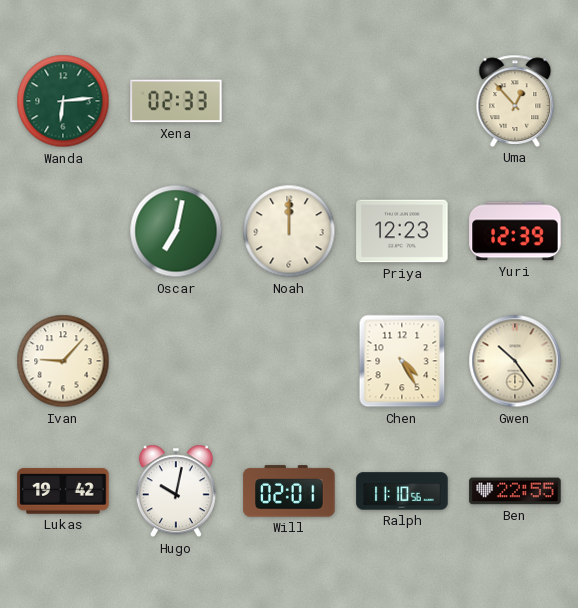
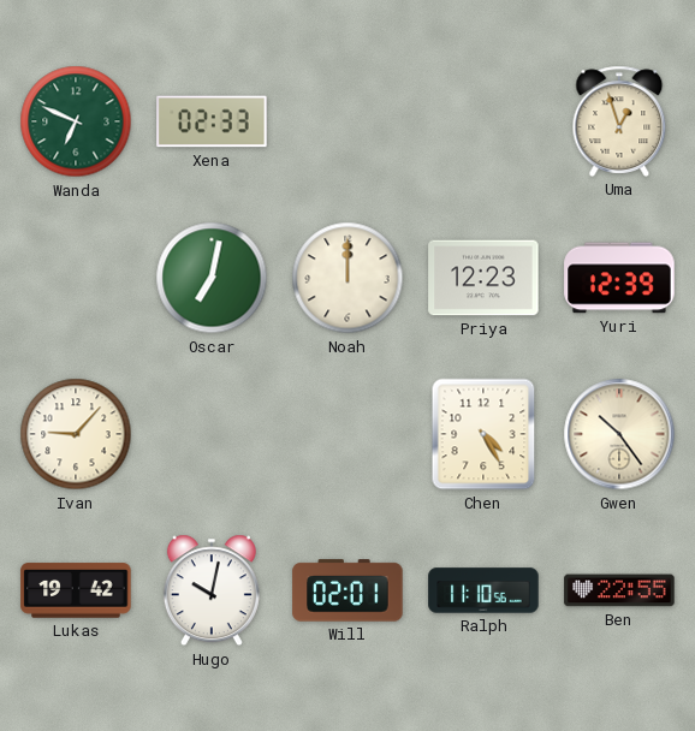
Wanda: 6:14 -> 6:49 (76, 121)
Uma: 12:53 -> 12:57 (619, 121)
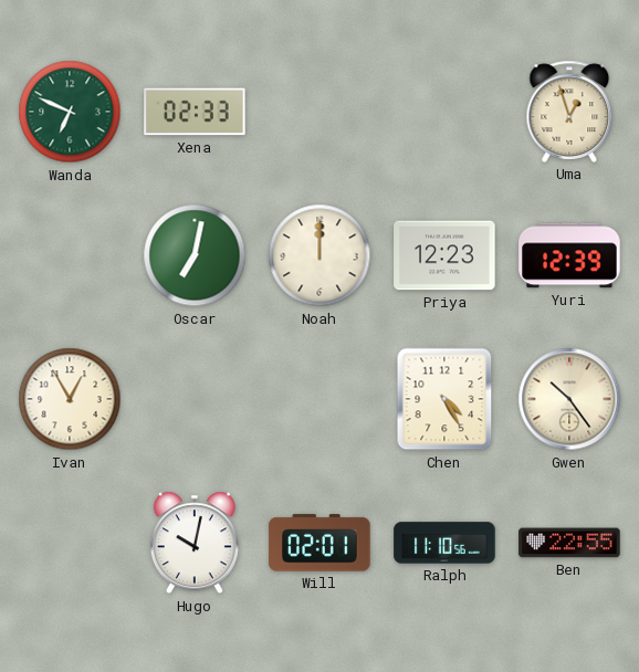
Ivan: 9:07 -> 12:55 (70, 399)
Lukas: 19:42 -> none (76, 590)
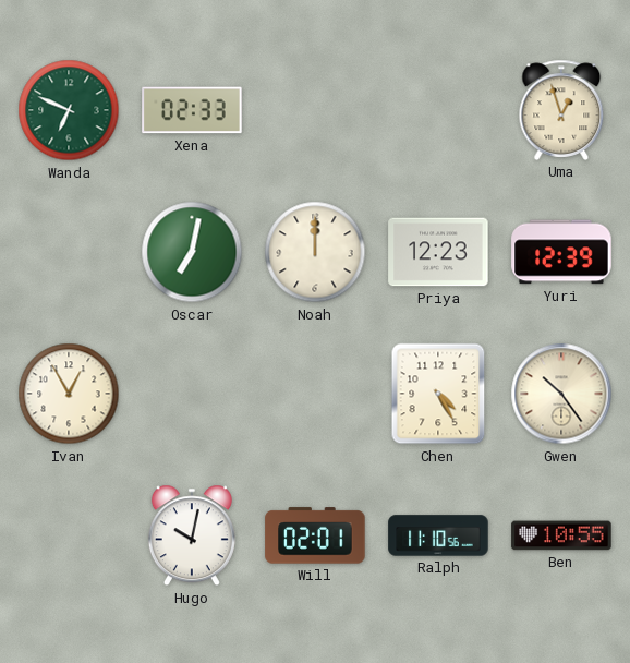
Ben: 22:55 -> 10:55 (561, 535)
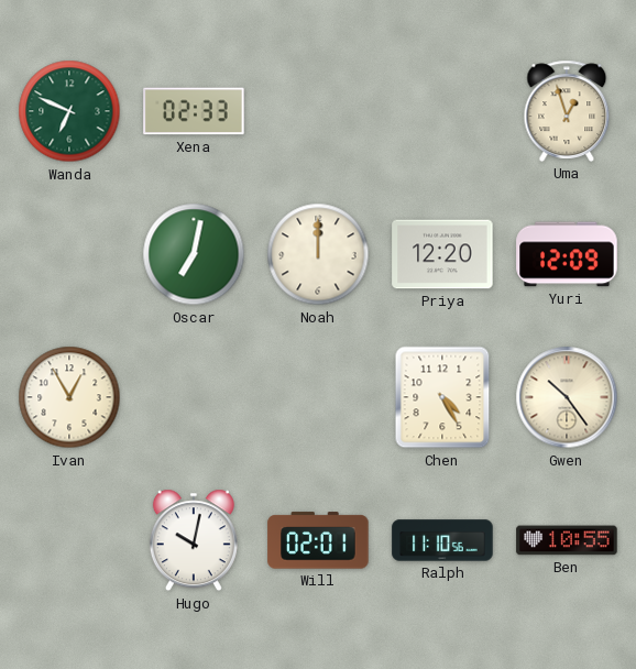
Priya: 12:23 -> 12:20 (442, 254)
Yuri: 12:39 -> 12:09 (567, 254)
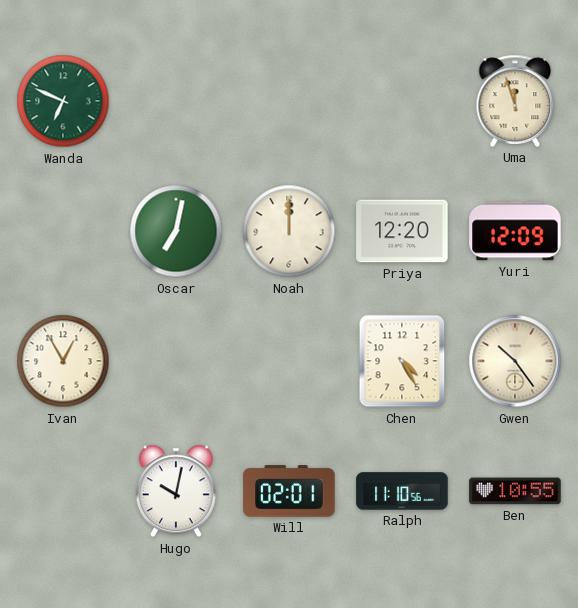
Xena: 02:33 -> none (194, 111)
Uma: 12:57 -> 11:57 (515, 101)
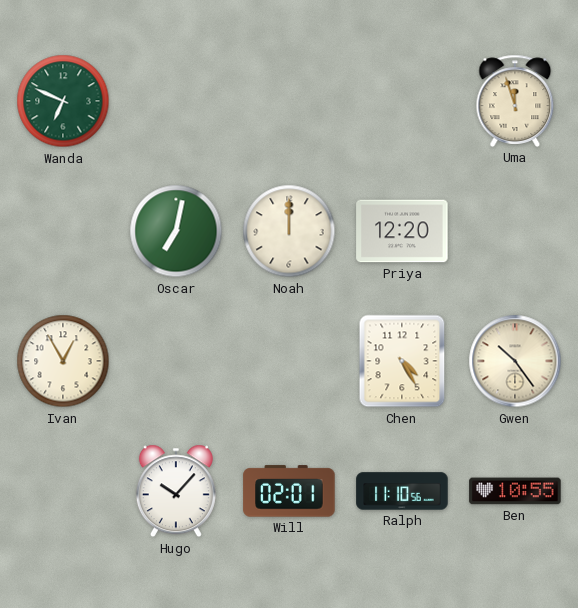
Yuri: 12:09 -> none (515, 231)
Hugo: 10:02 -> 10:07 (176, 491)
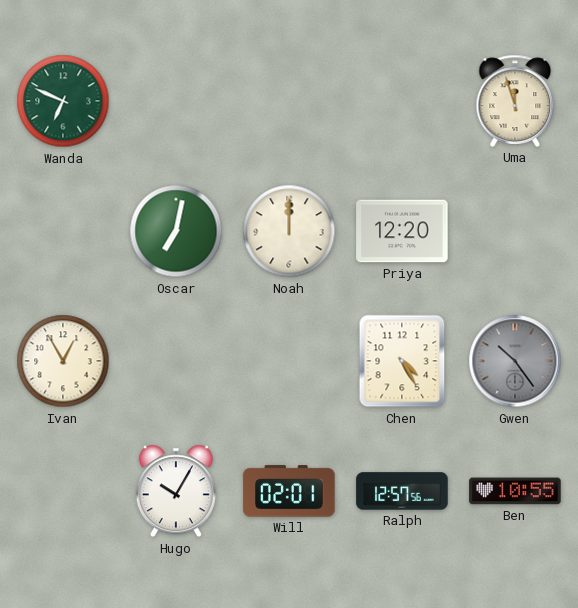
Gwen dial: cream -> grey (515, 361)
Hugo: 10:07 -> 10:05 (176, 491)
Ralph: 11:10 -> 12:57 (402, 491)
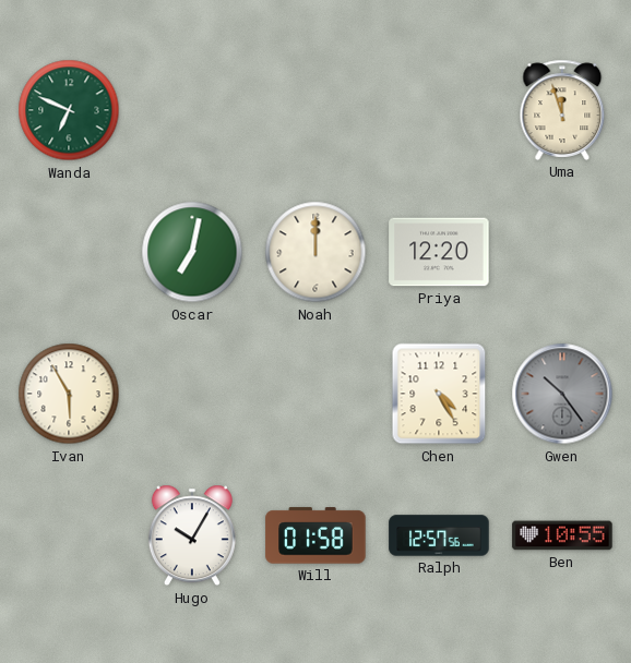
Ivan: 12:55 -> 5:55 (69, 394)
Will: 02:01 -> 01:58 (315, 535)
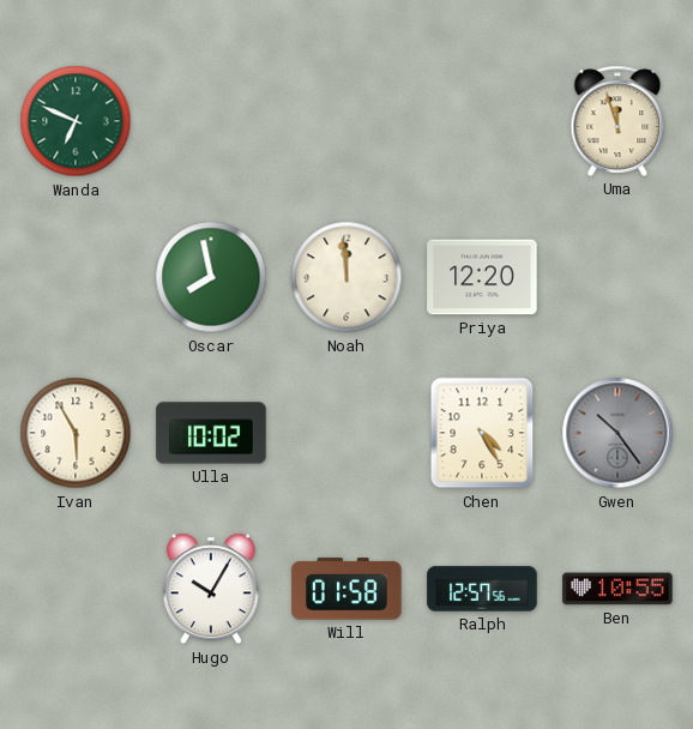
Oscar: 7:02 -> 7:58 (211, 277)
Noah: 12:00 -> 11:59 (346, 277)
Ulla: none -> 10:02 (211, 433)
